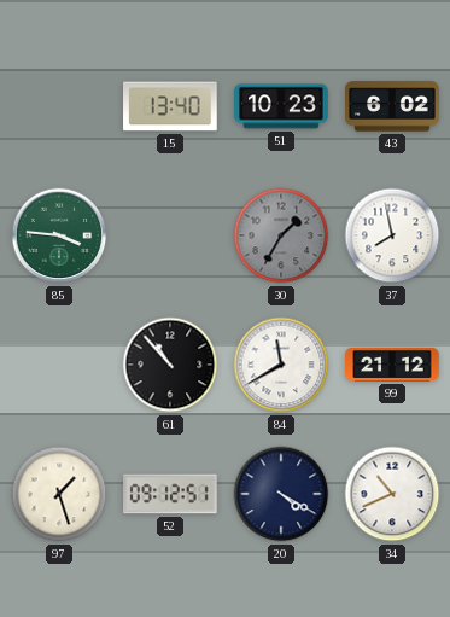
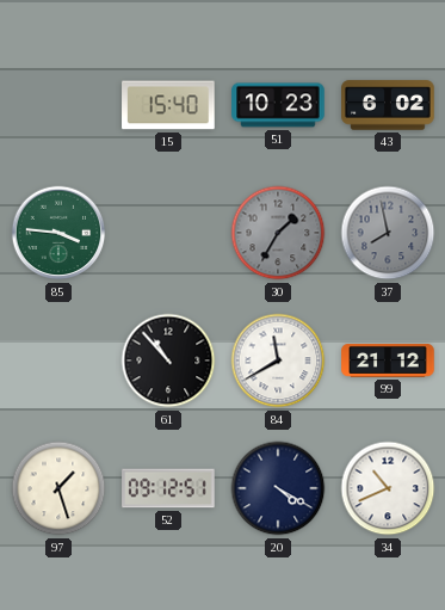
15: 13:40 -> 15:40 (168, 105)
37 dial: white -> grey (388, 233)
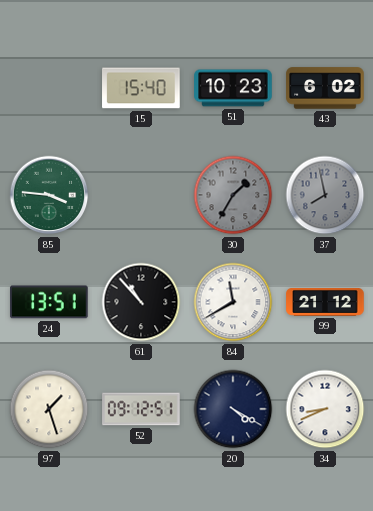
24: none -> 13:51 (50, 302)
34: 10:41 -> 8:41 (325, 409)
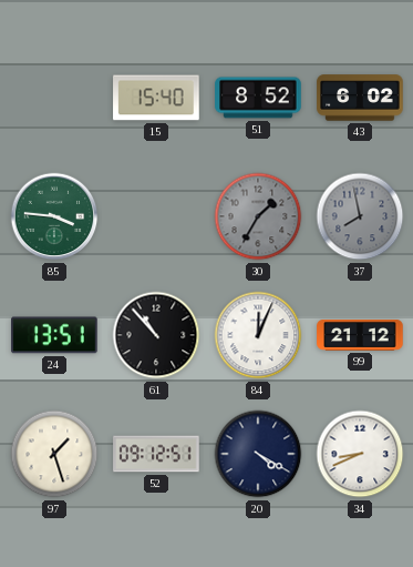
51: 10:23 -> 8:52 (258, 98)
84: 11:40 -> 12:04 (258, 335)
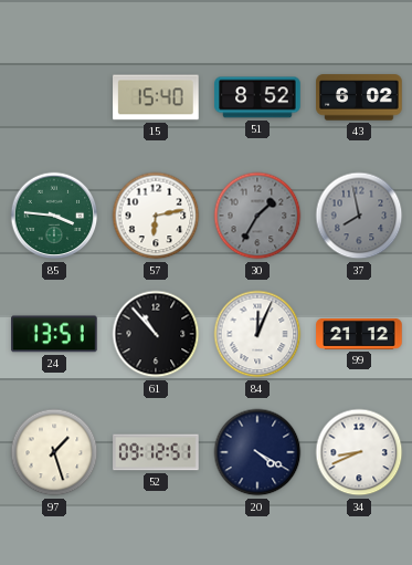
57: none -> 6:13 (156, 216)
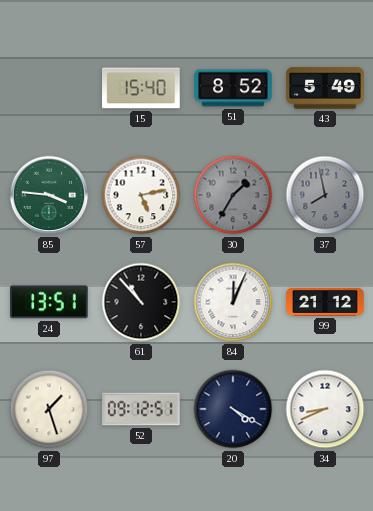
43: 6:02 -> 5:49 (325, 88)
57: 6:13 -> 5:13 (141, 195)
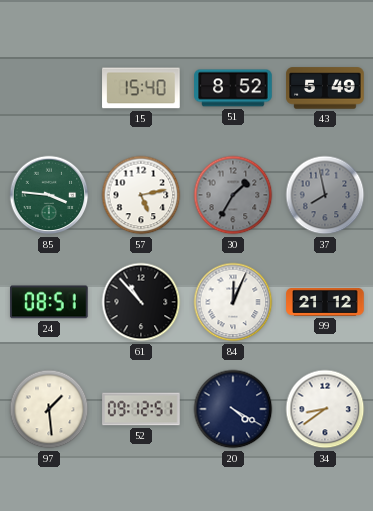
24: 13:51 -> 08:51 (50, 302)
97: 1:27 -> 1:29 (49, 409)
34: 8:41 -> 8:39 (325, 409)
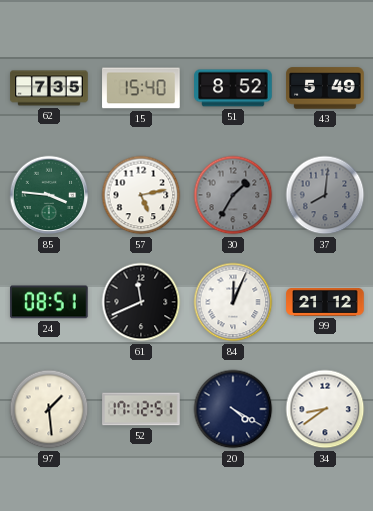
62: none -> 7:35 (49, 88)
37: 7:58 -> 8:01 (325, 195)
61: 10:53 -> 11:41 (141, 302)
52: 09:12 -> 17:12 (141, 409)
